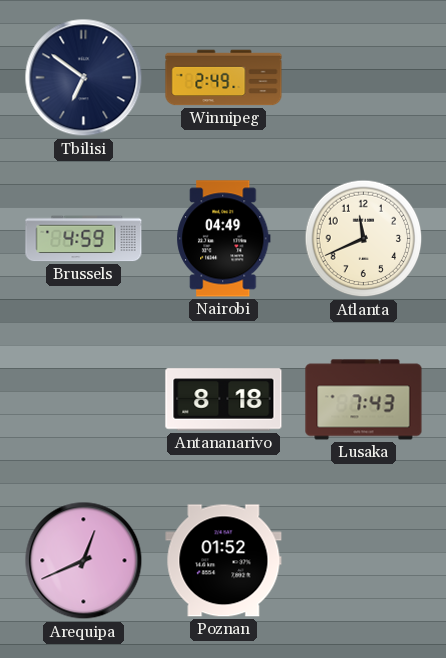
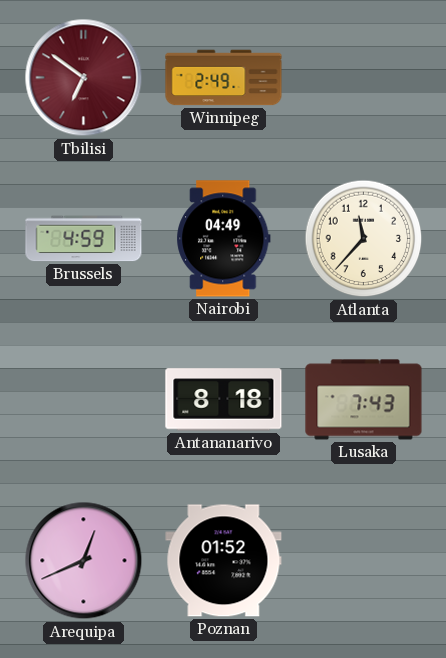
Tbilisi dial: navy -> burgundy (84, 78)
Atlanta: 11:41 -> 11:37 (364, 239)
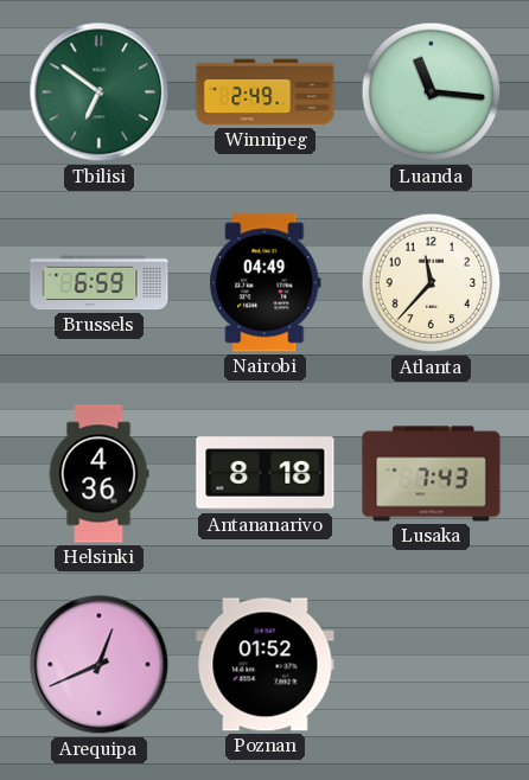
Tbilisi dial: burgundy -> green (100, 92)
Luanda: none -> 11:16 (432, 92)
Brussels: 4:59 -> 6:59 (100, 283)
Helsinki: none -> 4:36 (98, 474)
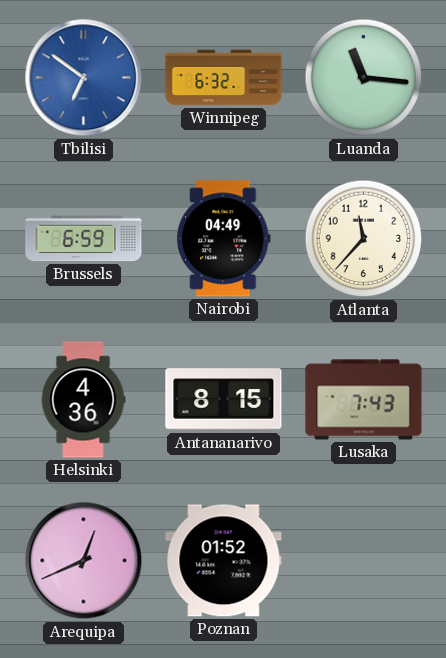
Tbilisi dial: green -> blue (84, 78)
Winnipeg: 2:49 -> 6:32 (224, 78)
Antananarivo: 8:18 -> 8:15 (224, 400)
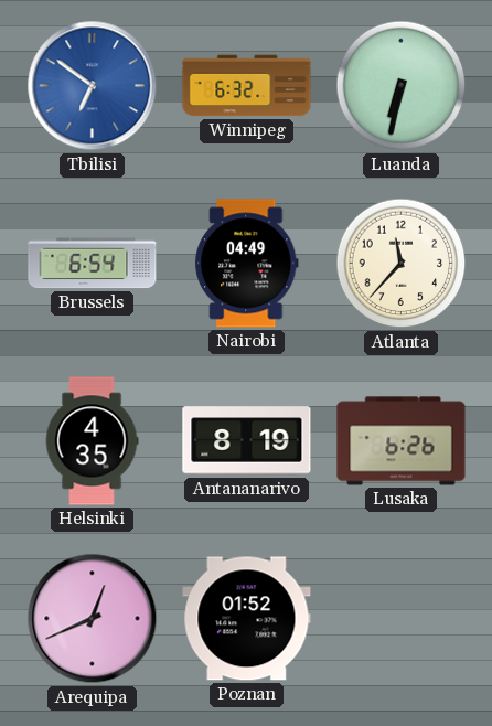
Luanda: 11:16 -> 6:32 (402, 86)
Brussels: 6:59 -> 6:54 (93, 264)
Helsinki: 4:36 -> 4:35 (92, 441)
Antananarivo: 8:15 -> 8:19 (247, 441)
Lusaka: 7:43 -> 6:26 (402, 441)
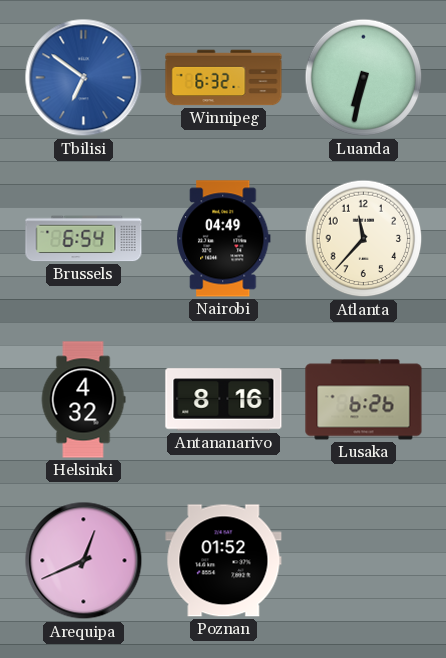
Helsinki: 4:35 -> 4:32 (83, 400)
Antananarivo: 8:19 -> 8:16 (224, 400)
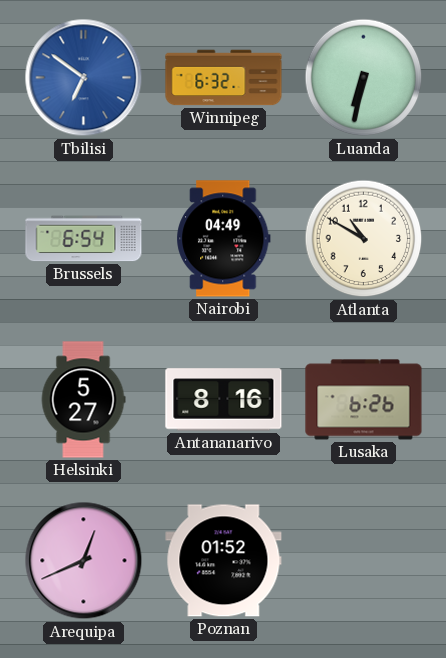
Atlanta: 11:37 -> 10:50 (364, 239)
Helsinki: 4:32 -> 5:27 (83, 400)
